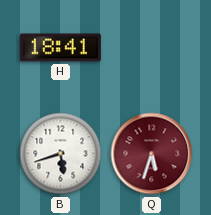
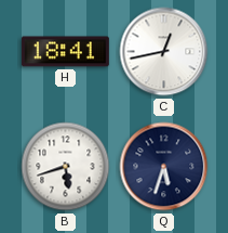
C: none -> 12:43 (164, 52)
Q dial: burgundy -> navy (164, 167)
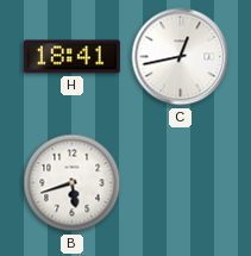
Q: 5:33 -> none (164, 167)
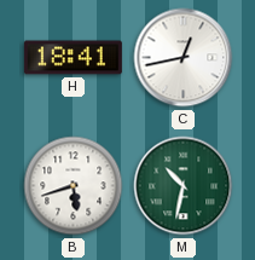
M: none -> 10:32 (184, 186)
